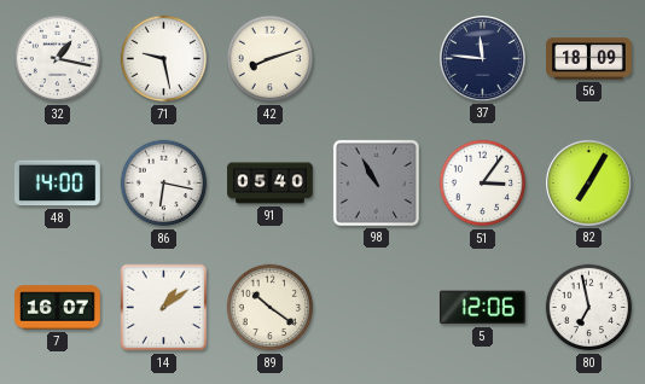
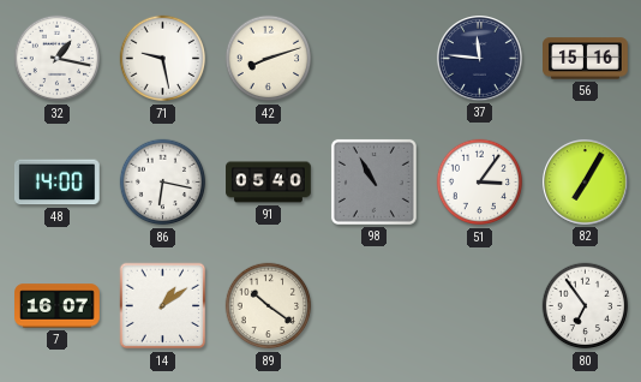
56: 18:09 -> 15:16 (586, 59)
5: 12:06 -> none (482, 308)
80: 6:58 -> 6:54 (586, 306)
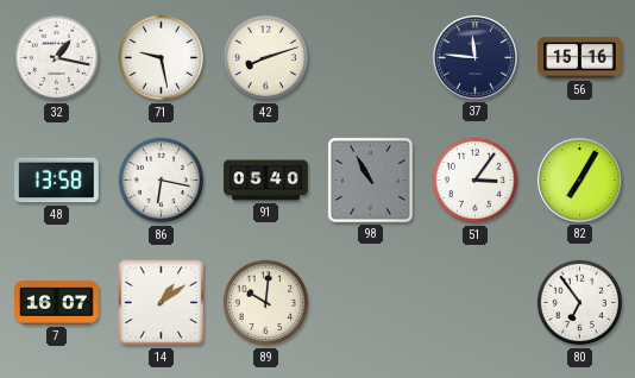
48: 14:00 -> 13:58 (56, 181)
89: 10:21 -> 10:01 (266, 303)
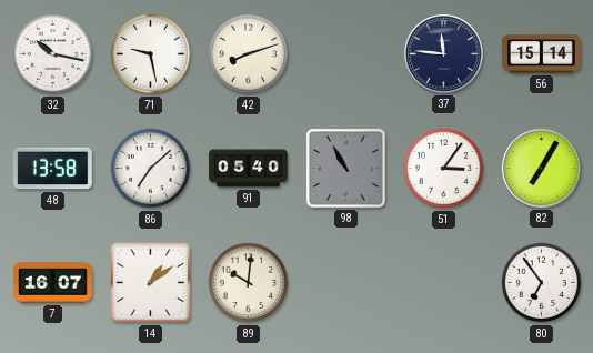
32: 1:17 -> 10:17 (53, 54)
56: 15:16 -> 15:14 (542, 54)
86: 6:17 -> 7:08 (151, 169)
